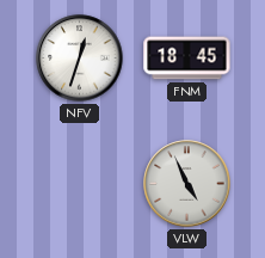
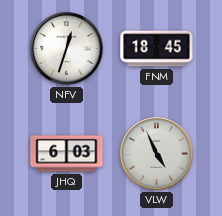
JHQ: none -> 6:03 (67, 154)
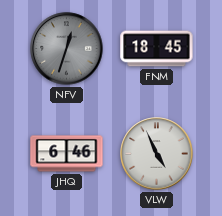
NFV dial: white -> grey (67, 49)
JHQ: 6:03 -> 6:46 (67, 154)
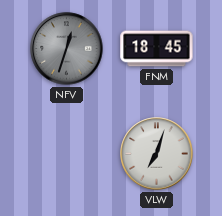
JHQ: 6:46 -> none (67, 154)
VLW: 4:56 -> 7:03 (157, 154)
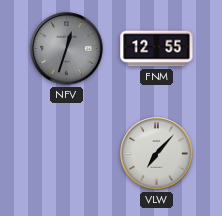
FNM: 18:45 -> 12:55 (157, 49)
VLW: 7:03 -> 7:07 (157, 154)
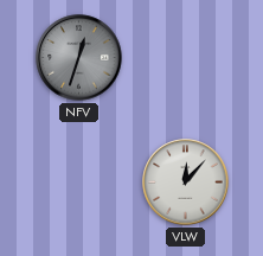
FNM: 12:55 -> none (157, 49)
VLW: 7:07 -> 12:07 (186, 183)
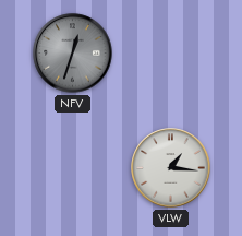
VLW: 12:07 -> 1:16 (171, 168)
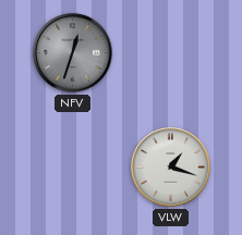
VLW: 1:16 -> 1:18 (171, 168)
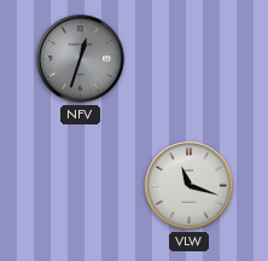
VLW: 1:18 -> 11:18 (190, 186)
